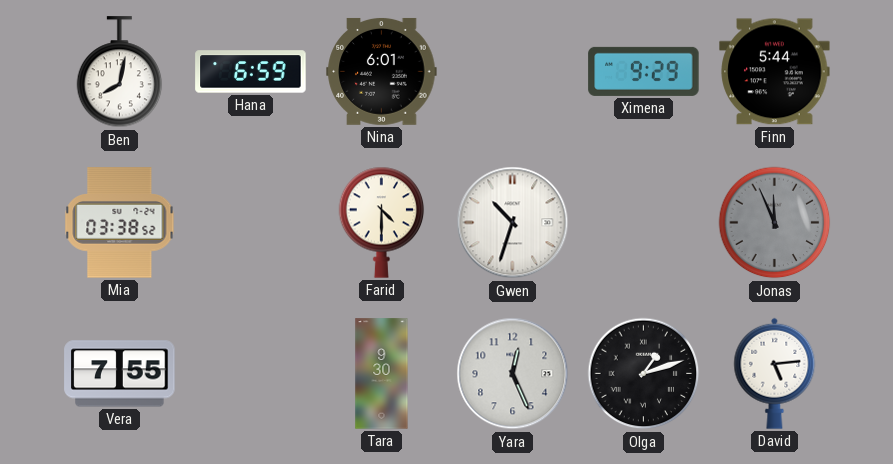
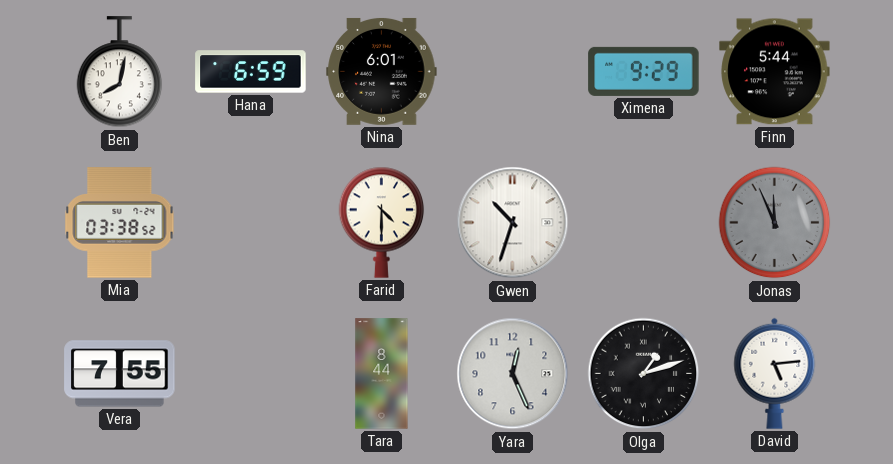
Tara: 9:30 -> 8:44 (382, 374)
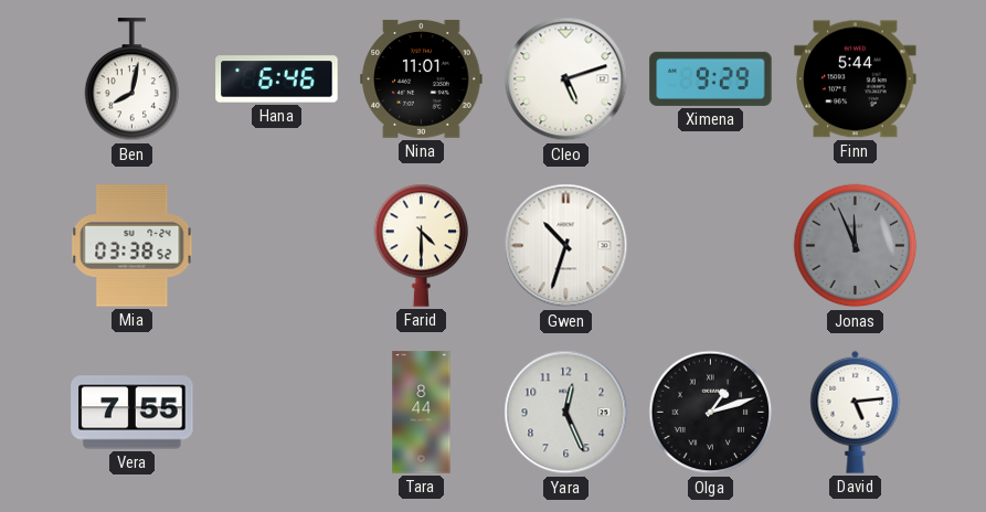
Hana: 6:59 -> 6:46 (277, 79)
Nina: 6:01 -> 11:01 (422, 79)
Cleo: none -> 5:12 (566, 79)
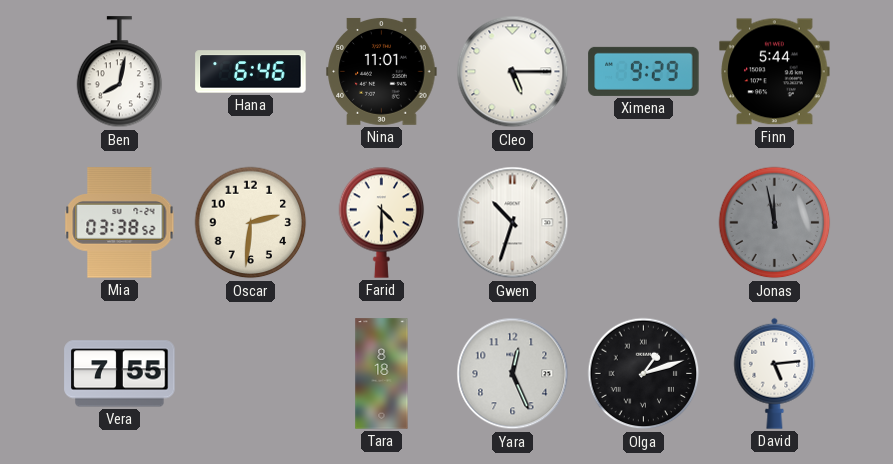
Cleo: 5:12 -> 5:15 (513, 72)
Oscar: none -> 2:31 (251, 223)
Jonas: 11:56 -> 11:58 (775, 223)
Tara: 8:44 -> 8:18 (382, 374)
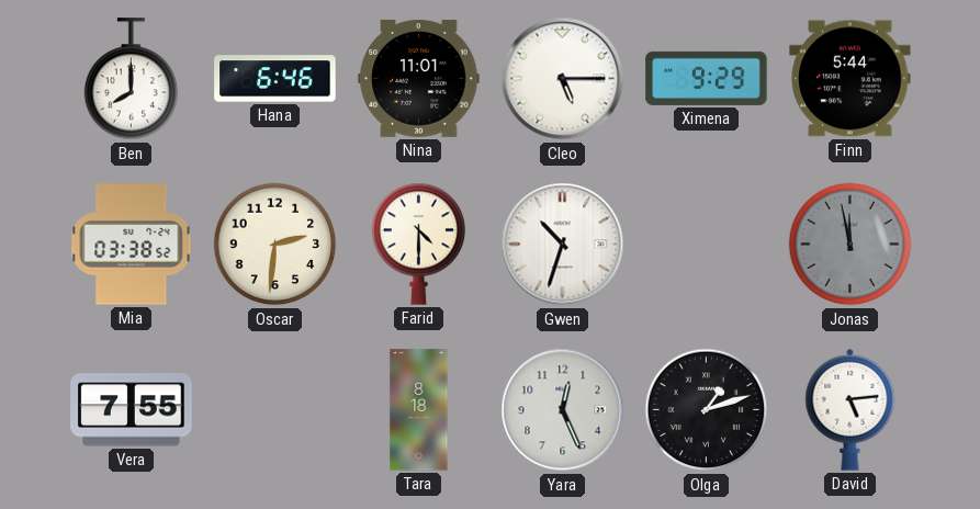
Ben: 8:02 -> 8:00 (132, 79)
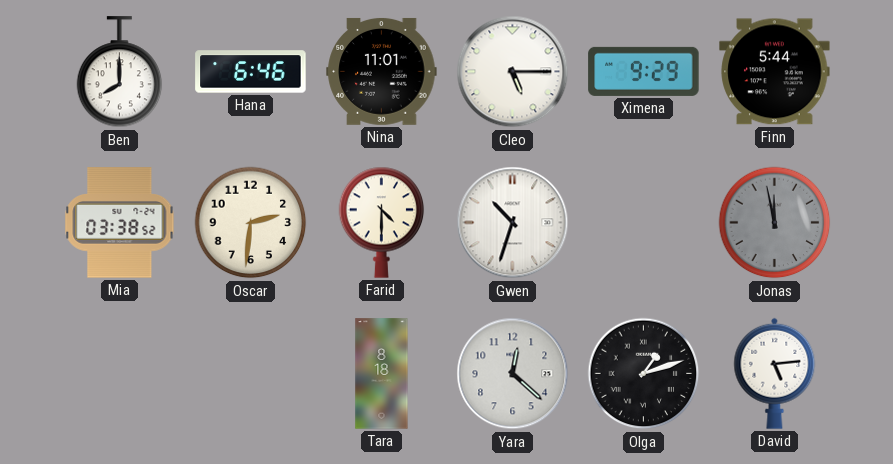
Vera: 7:55 -> none (132, 410)
Yara: 12:26 -> 12:22 (513, 374)
